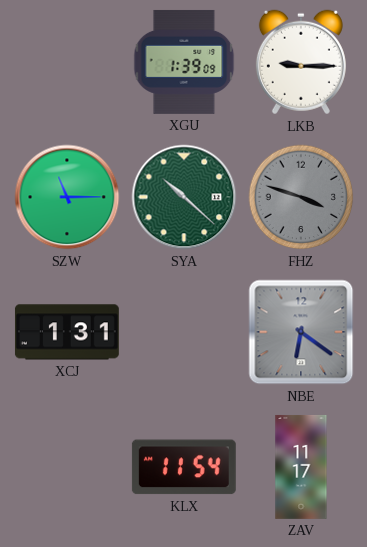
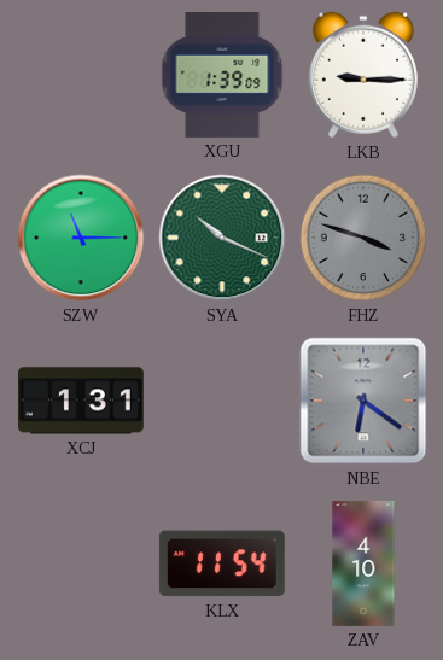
SYA: 10:22 -> 10:19 (222, 238)
ZAV: 11:17 -> 4:10 (363, 563)
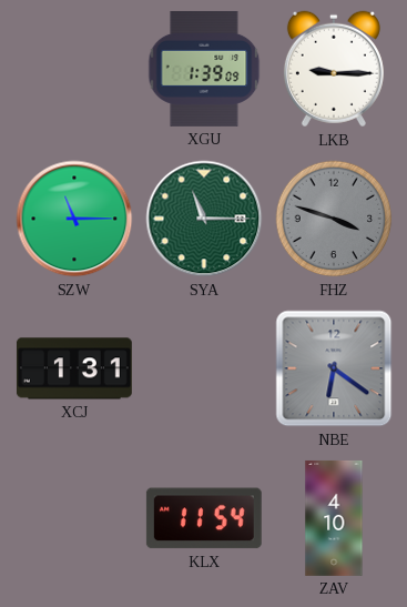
SYA: 10:19 -> 11:15 (204, 219)
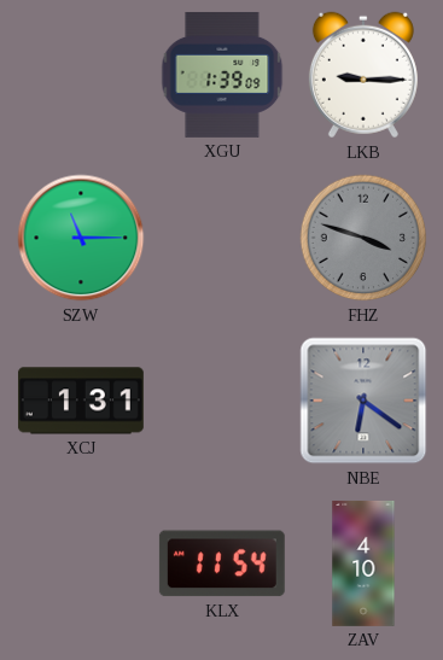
SYA: 11:15 -> none (204, 219)
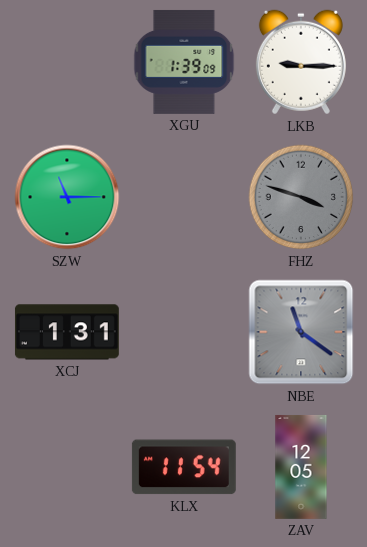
NBE: 6:21 -> 11:21 (301, 332)
ZAV: 4:10 -> 12:05 (301, 467)
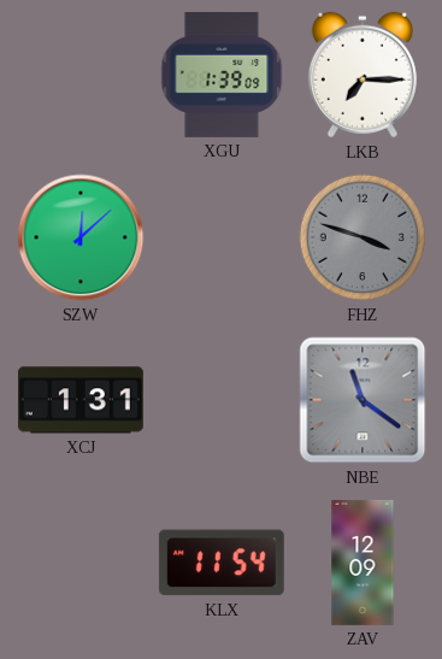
LKB: 9:15 -> 7:15 (363, 75)
SZW: 11:15 -> 12:08 (81, 237)
ZAV: 12:05 -> 12:09 (363, 563)
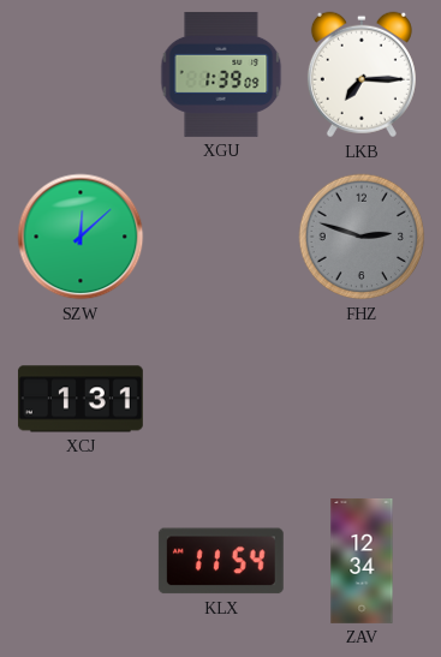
FHZ: 3:48 -> 2:48 (362, 237)
NBE: 11:21 -> none (363, 400)
ZAV: 12:09 -> 12:34 (362, 561)
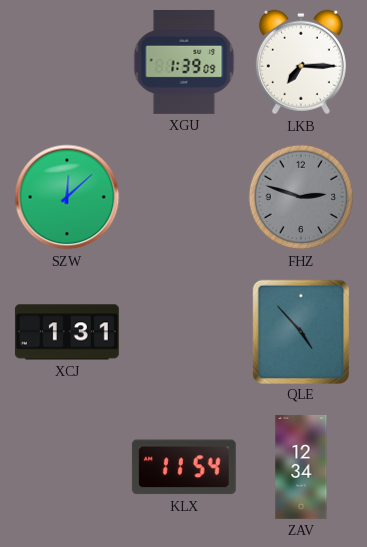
QLE: none -> 4:53 (300, 331)
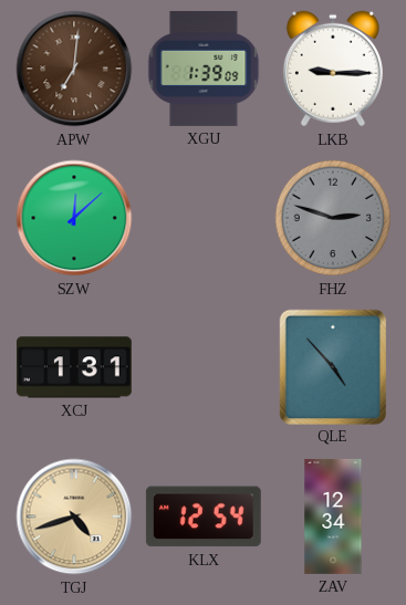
APW: none -> 7:01 (74, 69)
LKB: 7:15 -> 9:15 (333, 69)
TGJ: none -> 4:42 (74, 517)
KLX: 11:54 -> 12:54 (204, 517)
